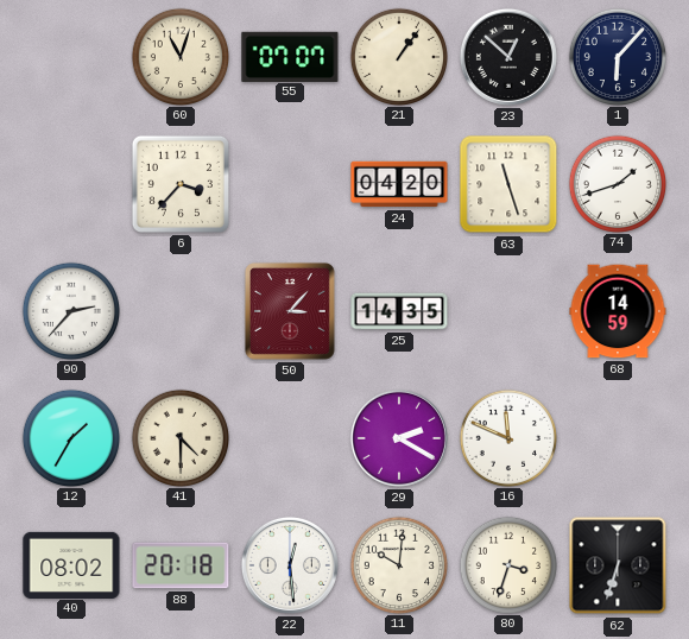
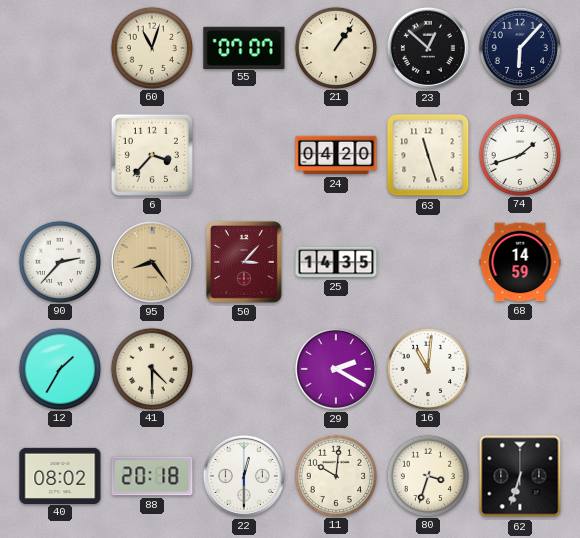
95: none -> 8:24 (152, 262)
16: 11:49 -> 11:01 (427, 368)
22: 12:29 -> 12:30 (244, 476)
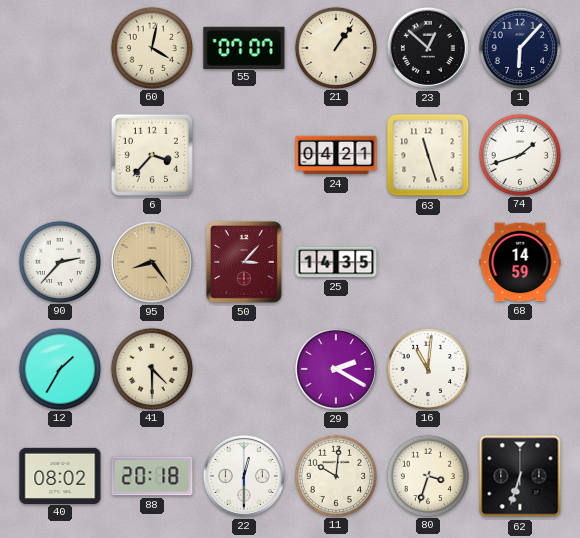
60: 11:03 -> 4:02 (151, 47)
24: 04:20 -> 04:21 (336, 155)
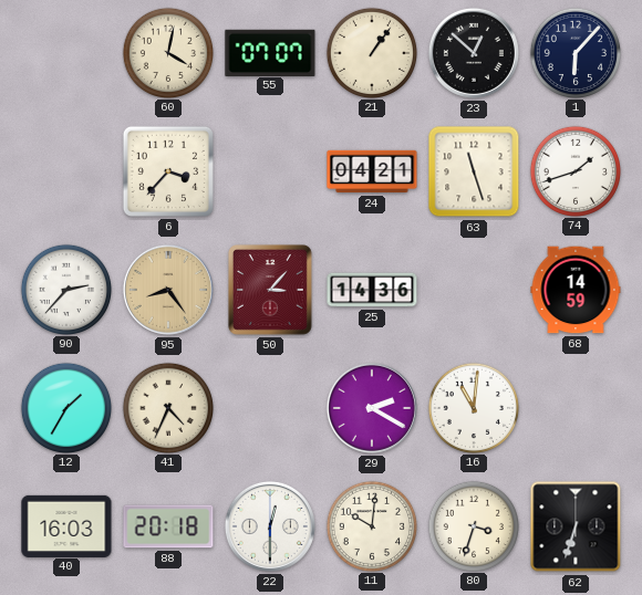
25: 14:35 -> 14:36 (372, 290)
41: 4:30 -> 4:34 (167, 407)
40: 08:02 -> 16:03 (66, 525)
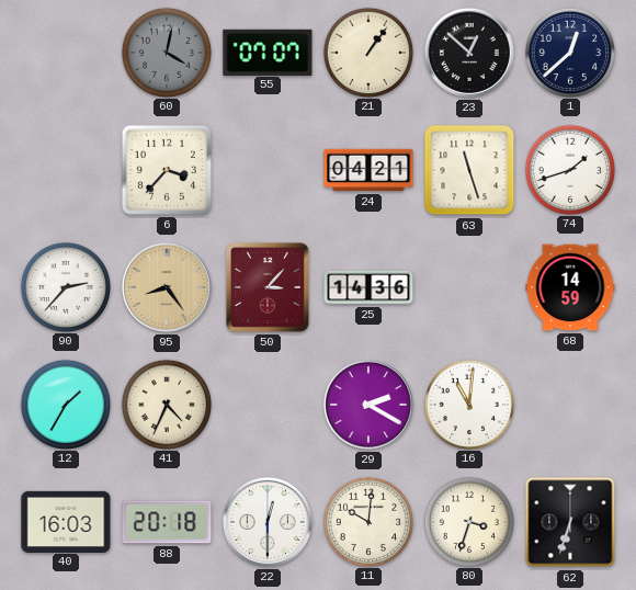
60 dial: cream -> grey (166, 52)
1: 6:07 -> 12:38 (569, 52)
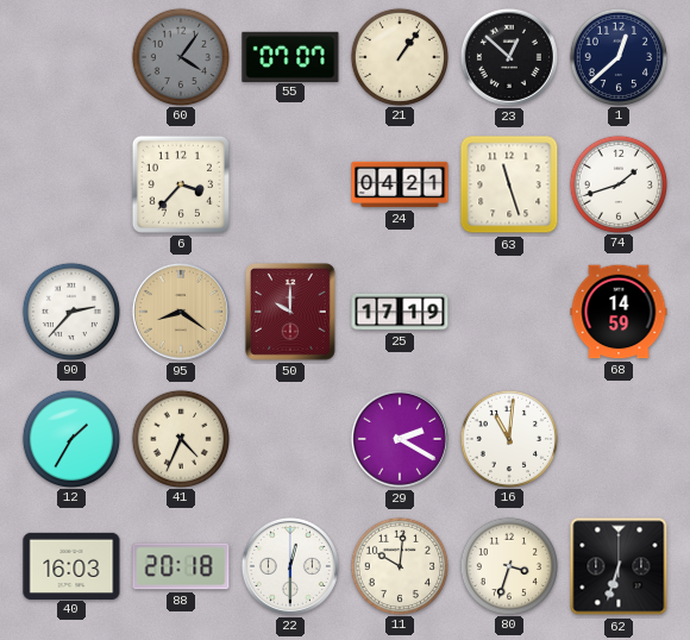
60: 4:02 -> 4:06 (180, 56)
95: 8:24 -> 8:21 (181, 312)
50: 3:07 -> 10:00 (290, 312)
25: 14:36 -> 17:19 (400, 312)
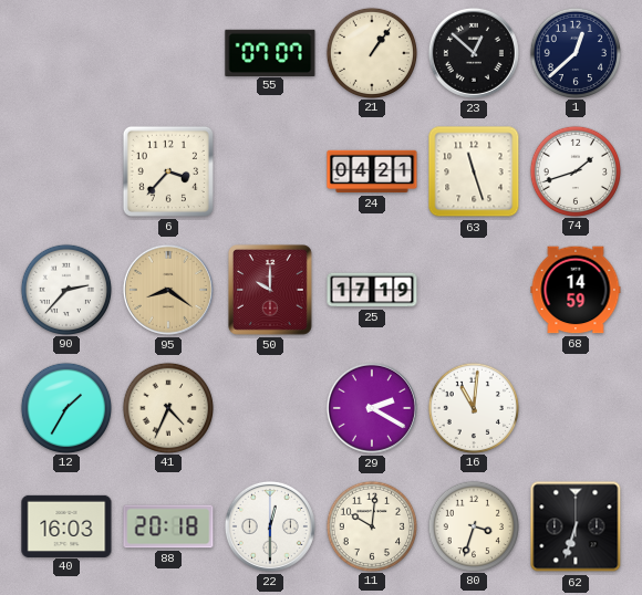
60: 4:06 -> none (180, 56)
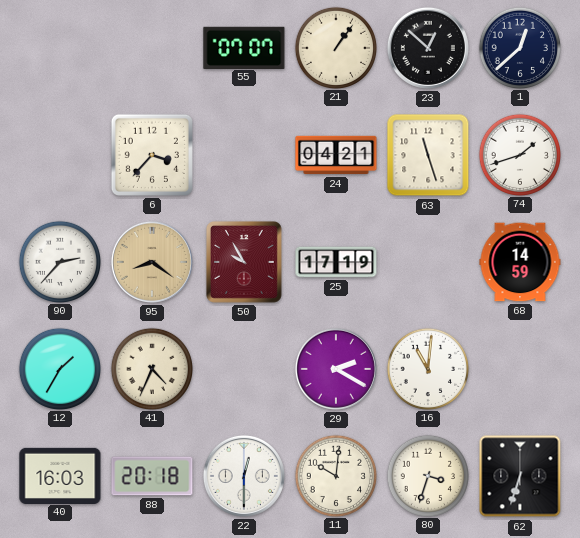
50: 10:00 -> 9:55 (244, 262)
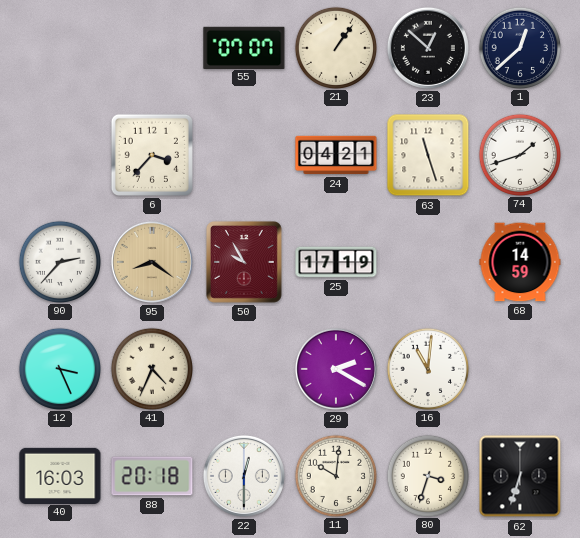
12: 1:35 -> 3:26 (59, 368)
